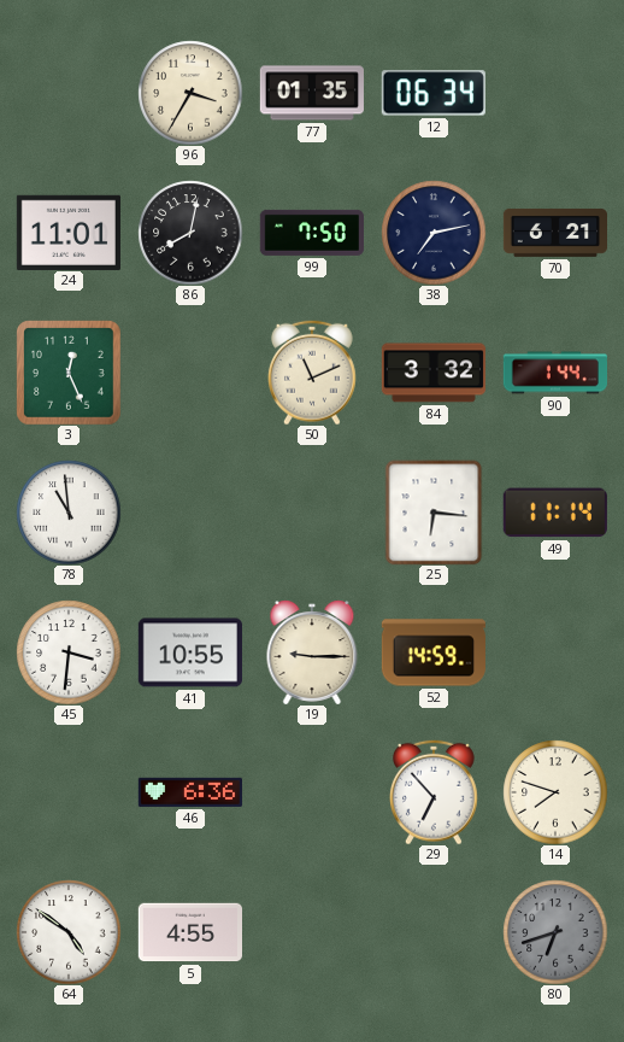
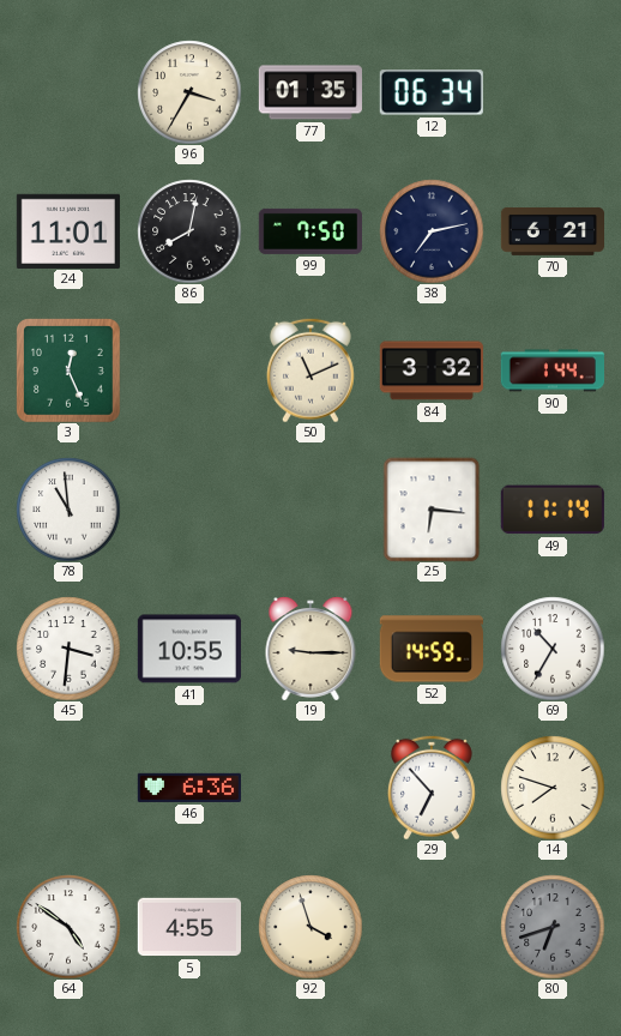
69: none -> 10:35 (553, 649)
92: none -> 3:57 (310, 927)
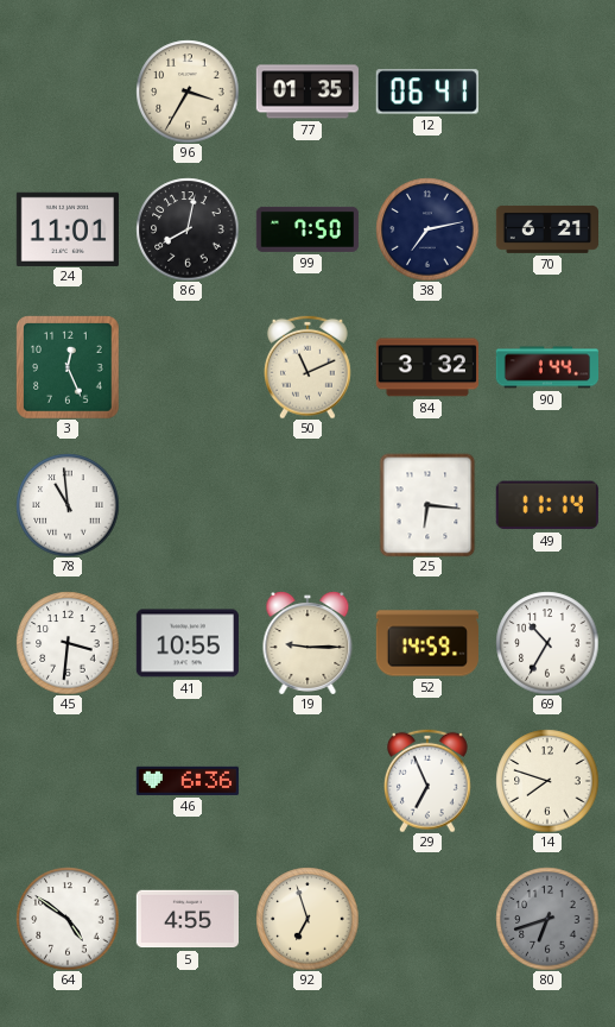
12: 06:34 -> 06:41 (427, 92)
29: 6:53 -> 6:56 (427, 781)
92: 3:57 -> 6:57 (307, 919)
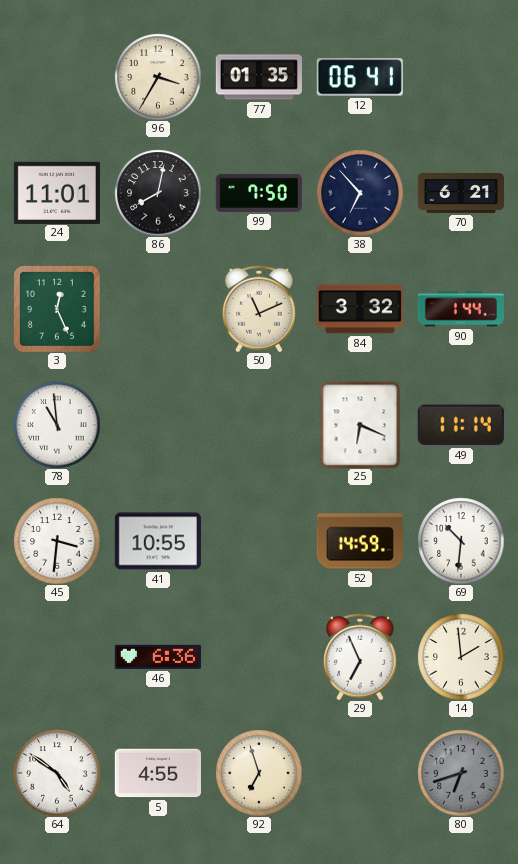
38: 7:13 -> 6:53 (360, 193)
25: 6:16 -> 6:19 (360, 425)
19: 9:15 -> none (307, 643)
69: 10:35 -> 10:31 (461, 541)
14: 7:48 -> 1:59 (461, 657)
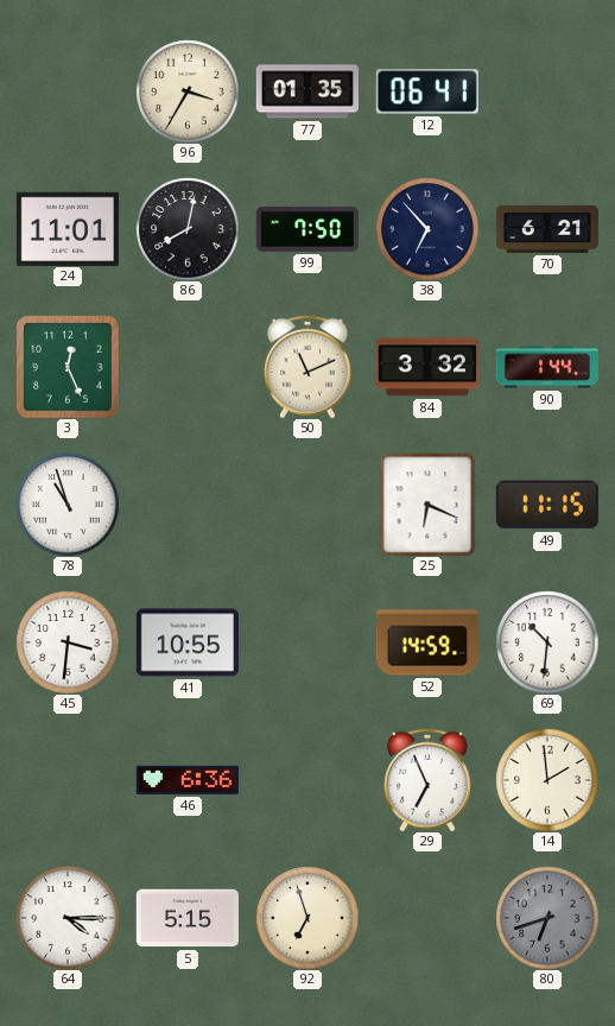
78: 10:59 -> 10:57 (68, 505)
49: 11:14 -> 11:15 (547, 505)
64: 4:51 -> 4:15 (68, 918)
5: 4:55 -> 5:15 (186, 918)
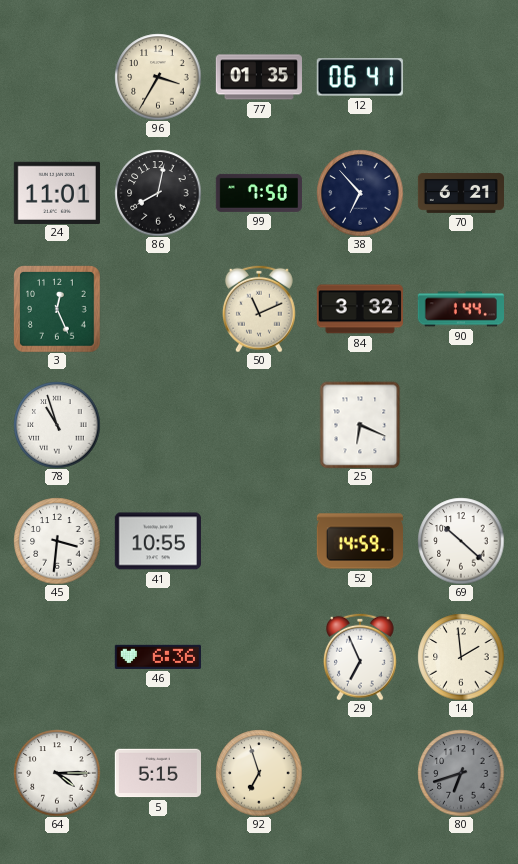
49: 11:15 -> none (547, 505)
69: 10:31 -> 10:22 (461, 541)
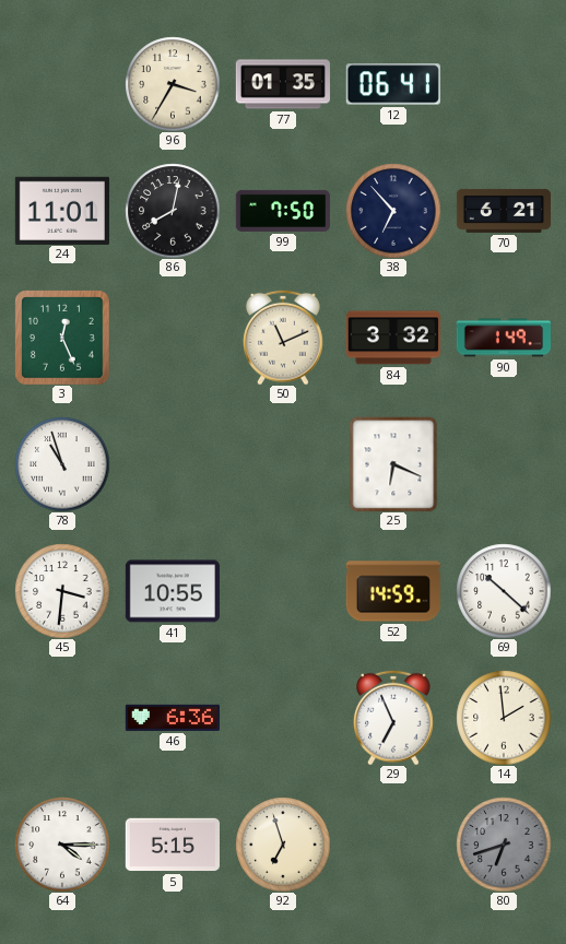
90: 1:44 -> 1:49 (503, 338)
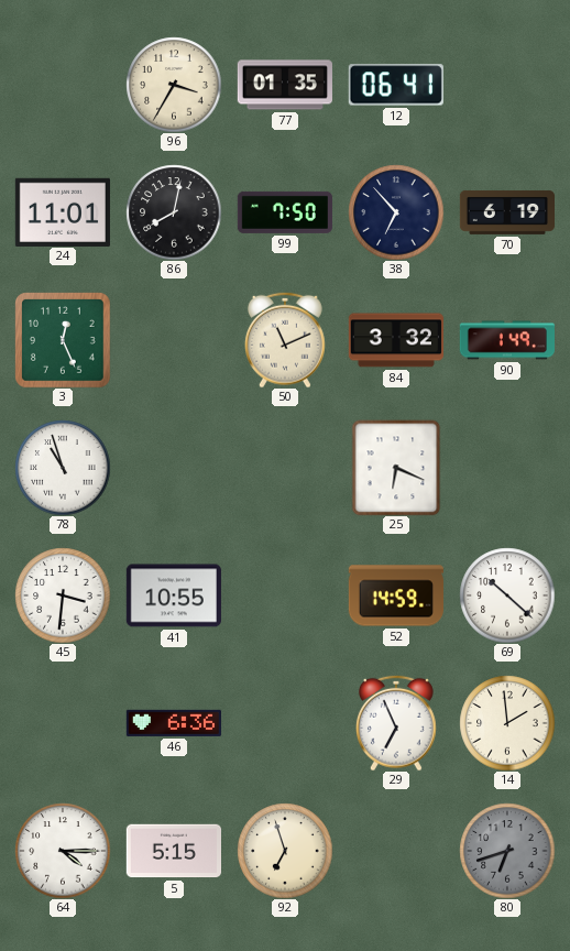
70: 6:21 -> 6:19 (506, 212)
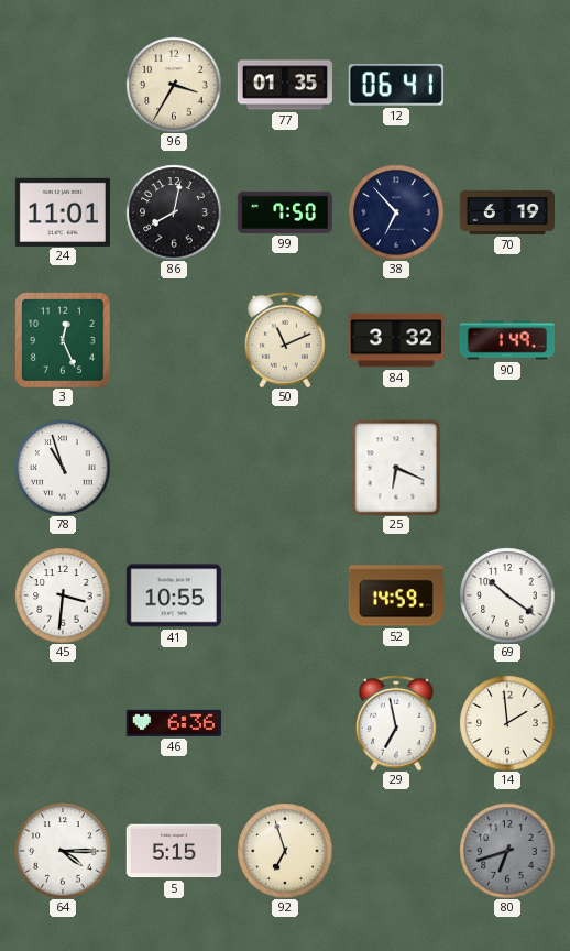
69: 10:22 -> 10:21 (507, 595)
29: 6:56 -> 6:58 (396, 723)
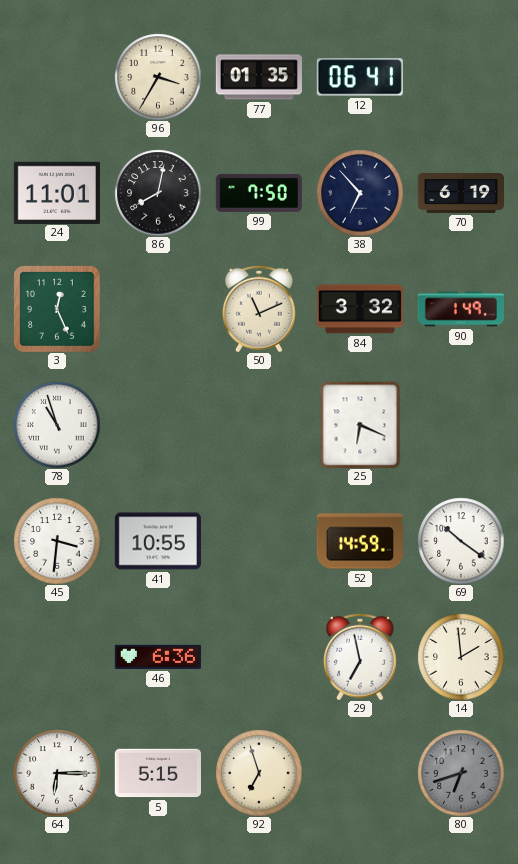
64: 4:15 -> 6:15 (57, 773)
